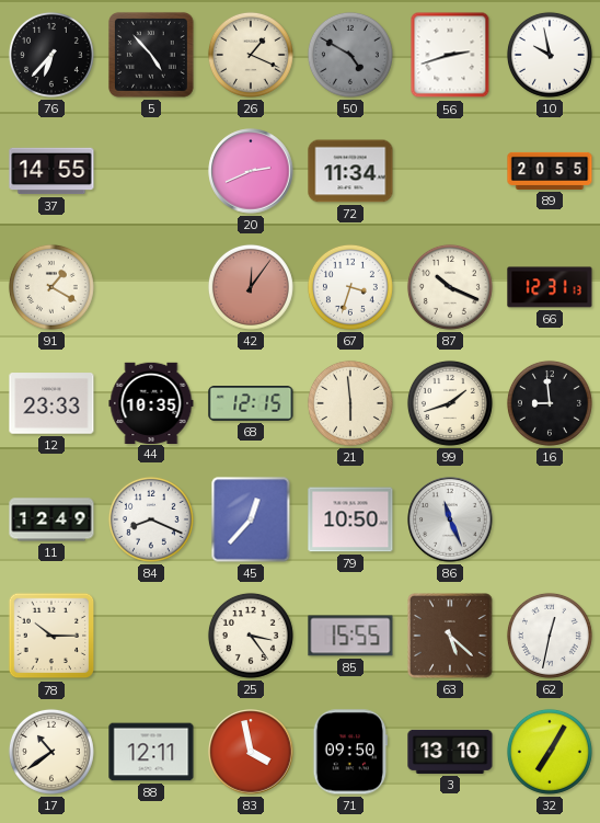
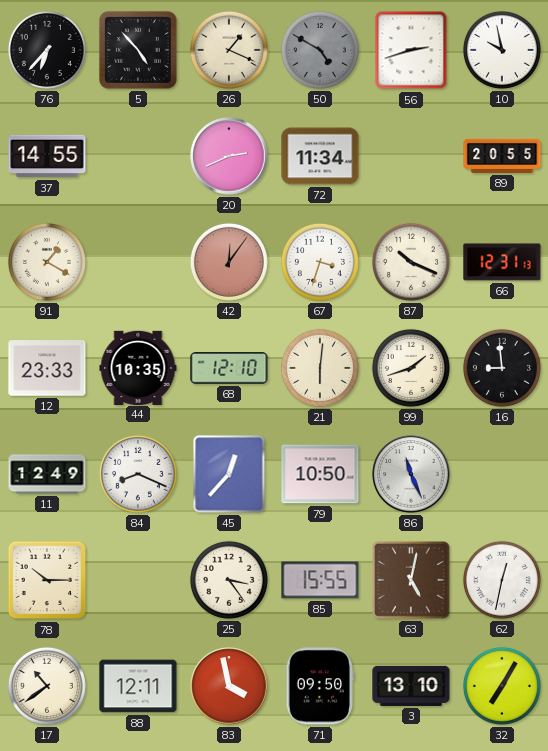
68: 12:15 -> 12:10 (229, 368)
21: 5:59 -> 6:01 (320, 368)
63: 5:22 -> 5:02 (411, 580)
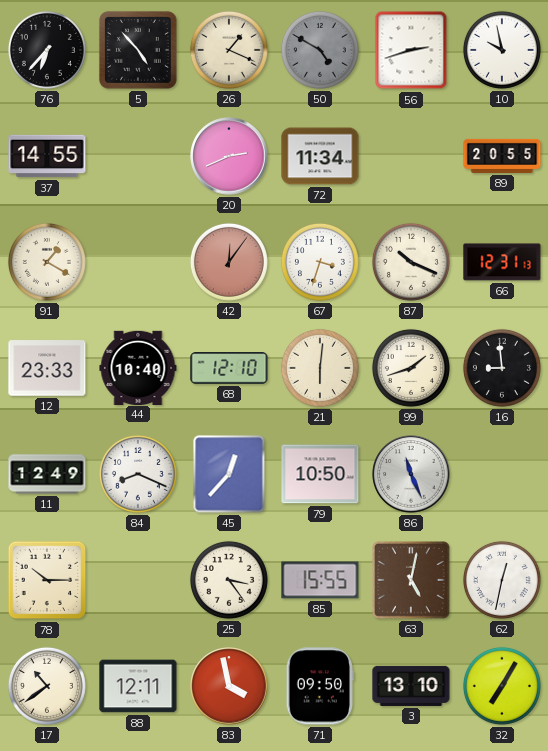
44: 10:35 -> 10:40 (138, 367)
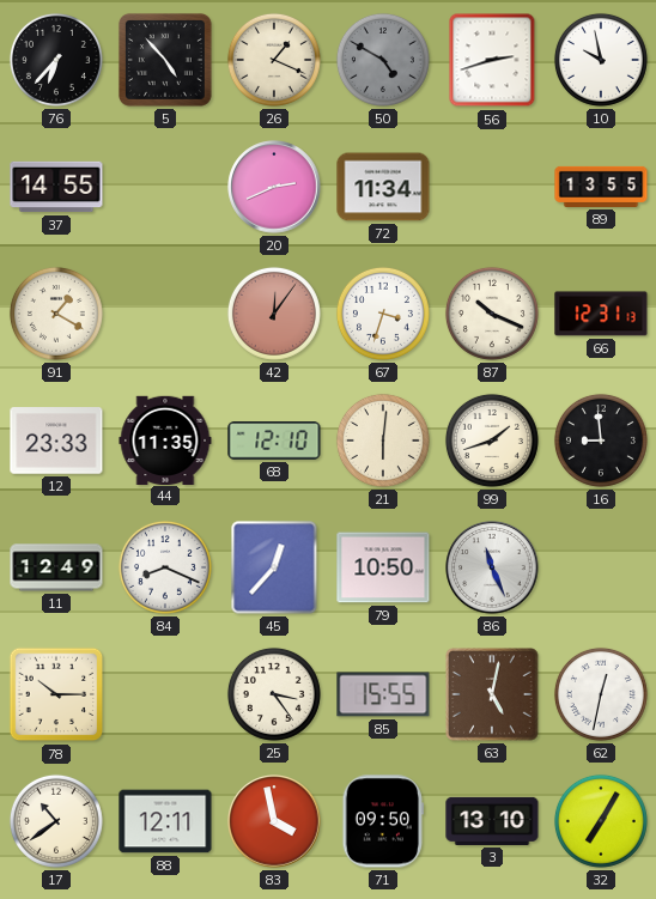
89: 20:55 -> 13:55 (601, 187)
44: 10:40 -> 11:35 (165, 439)
